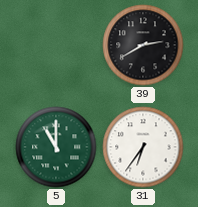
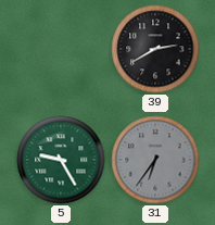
5: 11:00 -> 9:25 (61, 160)
31 dial: white -> grey (155, 160)
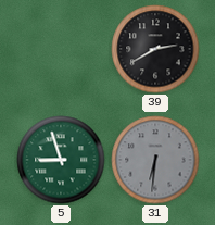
5: 9:25 -> 8:57 (61, 160)
31: 6:36 -> 6:31 (155, 160)
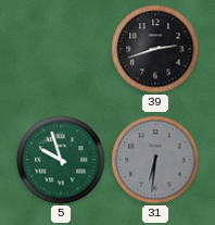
39: 2:40 -> 2:42 (155, 49)
5: 8:57 -> 9:57 (61, 160)
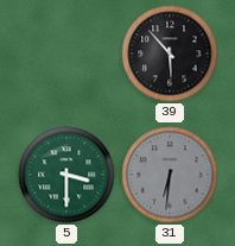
39: 2:42 -> 5:53 (170, 53)
5: 9:57 -> 3:30 (66, 175)
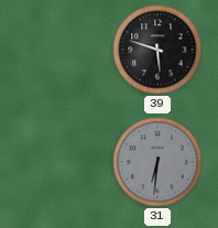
39: 5:53 -> 5:48 (157, 50)
5: 3:30 -> none (66, 175)
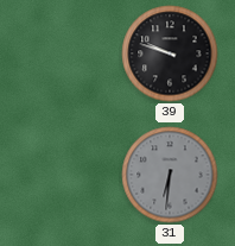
39: 5:48 -> 9:48 (170, 53)
